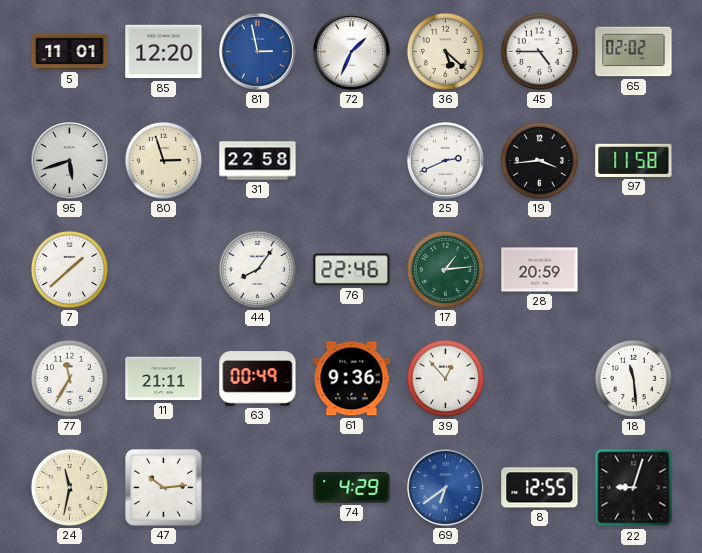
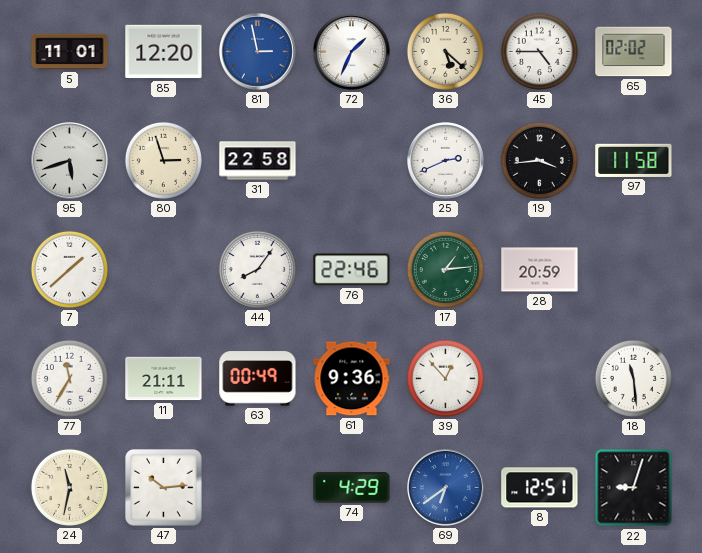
8: 12:55 -> 12:51 (540, 488)
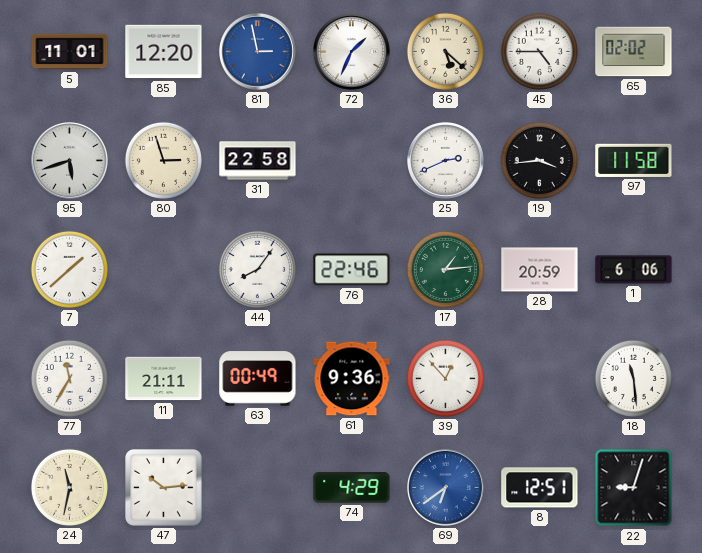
1: none -> 6:06 (634, 270)
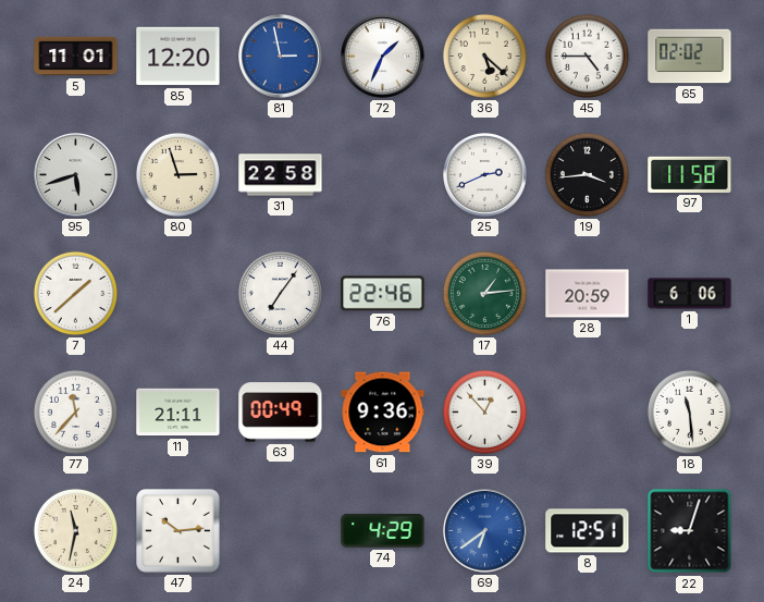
44: 8:06 -> 7:06 (280, 293)
77: 11:35 -> 11:37 (75, 411)
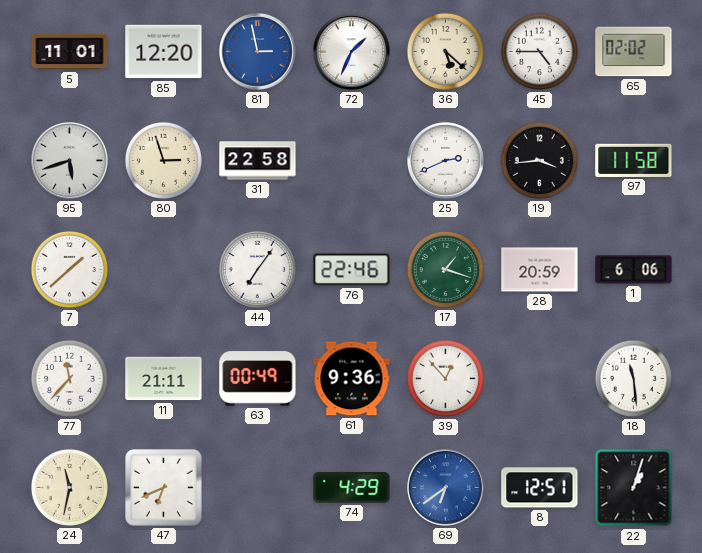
17: 1:14 -> 1:18 (445, 269)
47: 10:14 -> 6:41 (164, 488)
22: 9:03 -> 1:03 (634, 488)
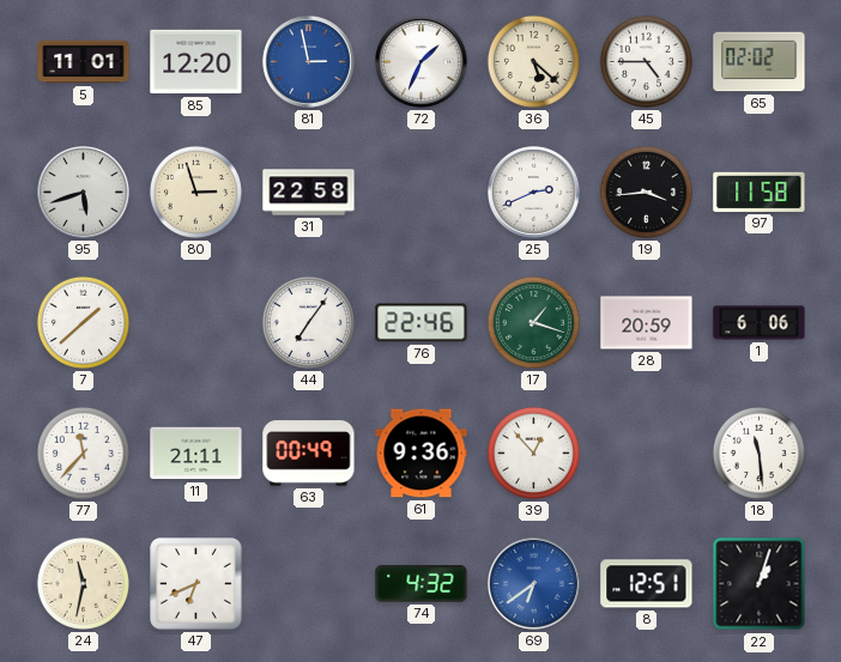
74: 4:29 -> 4:32 (422, 584)
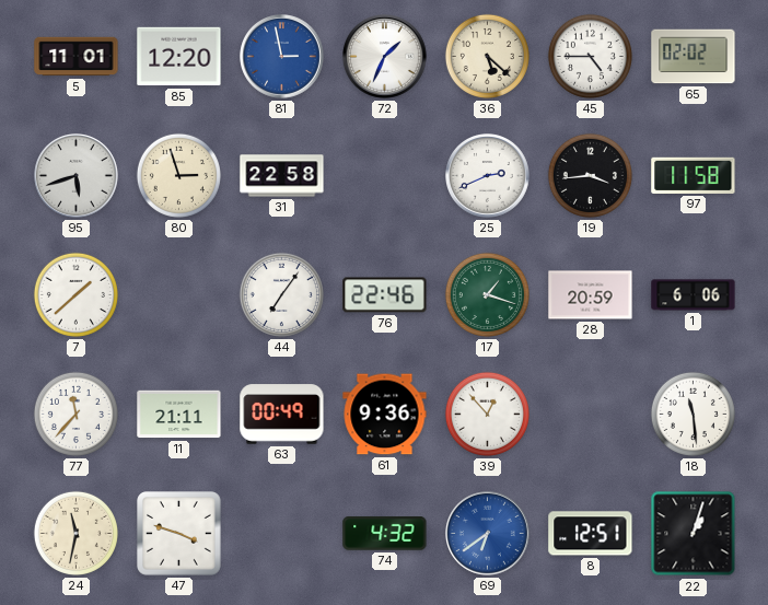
47: 6:41 -> 3:48 (179, 534)
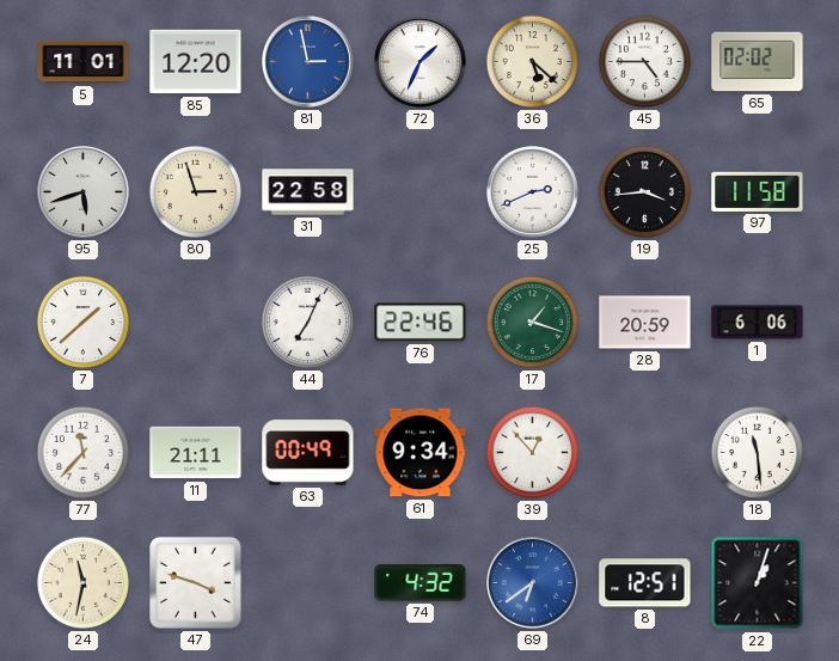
44: 7:06 -> 7:04 (307, 322)
61: 9:36 -> 9:34 (421, 453)
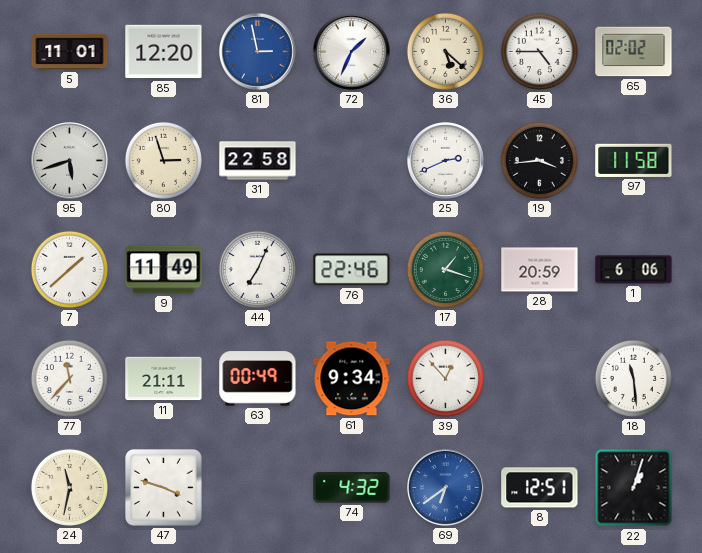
9: none -> 11:49 (164, 270)
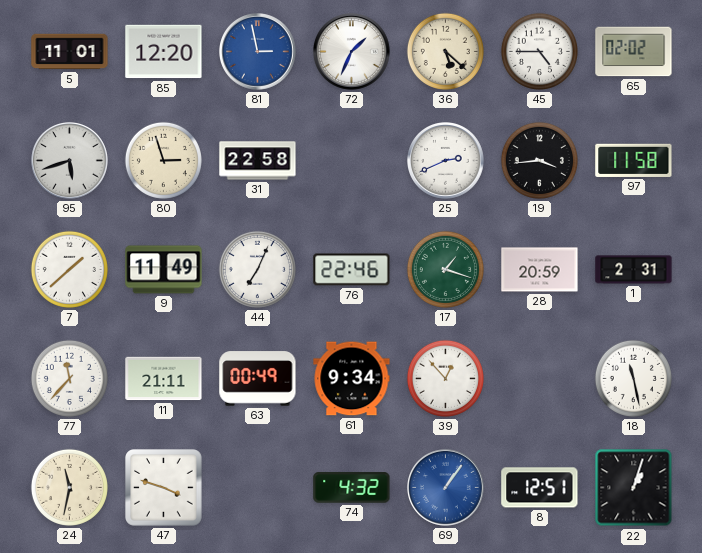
1: 6:06 -> 2:31 (634, 270)
18: 11:29 -> 11:28 (633, 378)
69: 6:39 -> 1:06 (446, 488)
